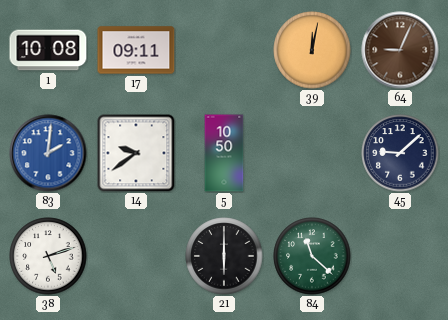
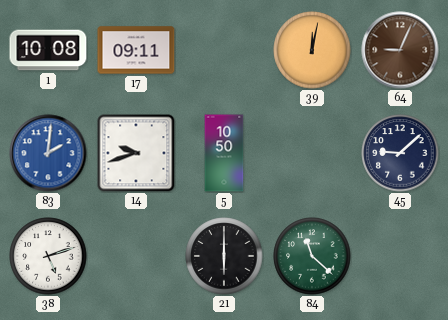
14: 9:39 -> 9:42 (136, 153)
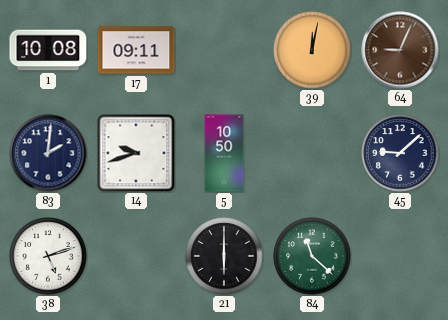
83 dial: blue -> navy (48, 153)
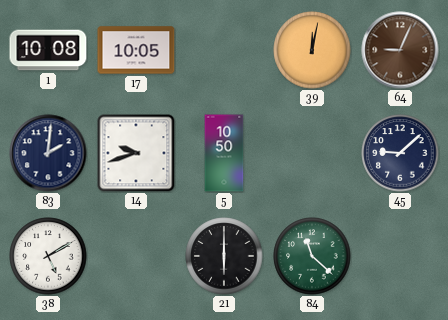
17: 09:11 -> 10:05 (136, 50)
38: 5:12 -> 5:10 (48, 256)
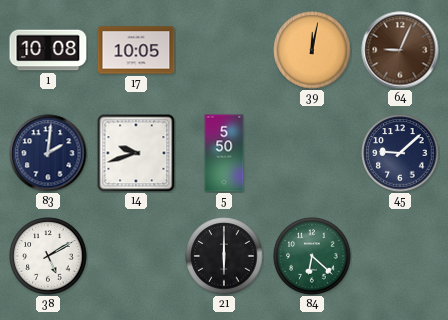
5: 10:50 -> 5:50 (224, 153)
84: 11:22 -> 6:22 (312, 256)
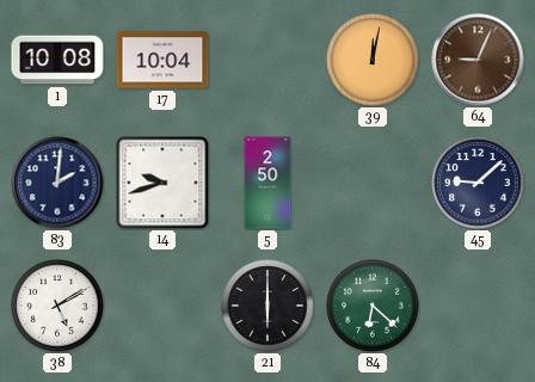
17: 10:05 -> 10:04 (162, 60)
5: 5:50 -> 2:50 (267, 183)
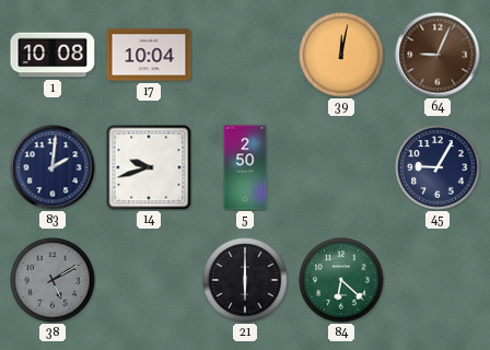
45: 9:08 -> 9:05 (437, 167)
38 dial: white -> grey (52, 280)
